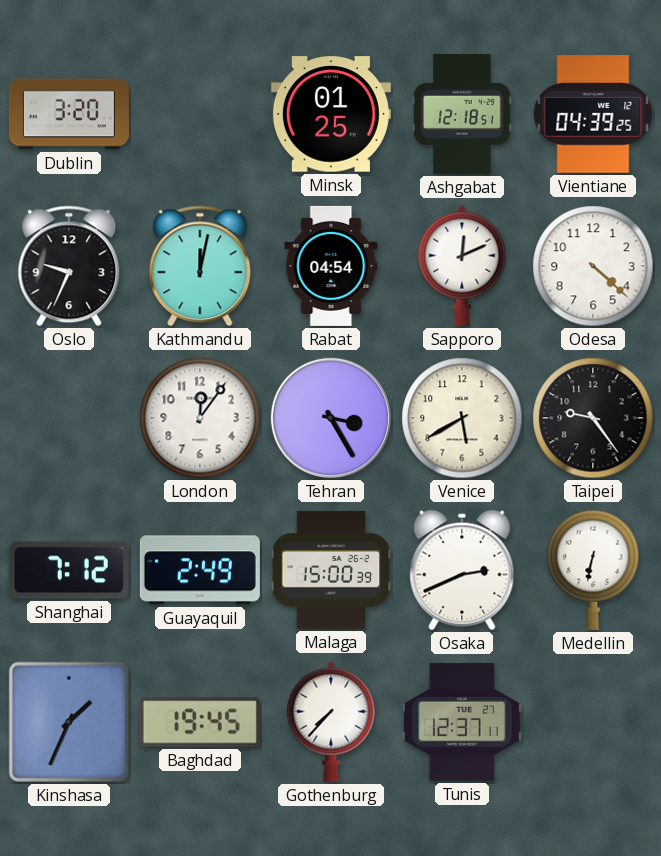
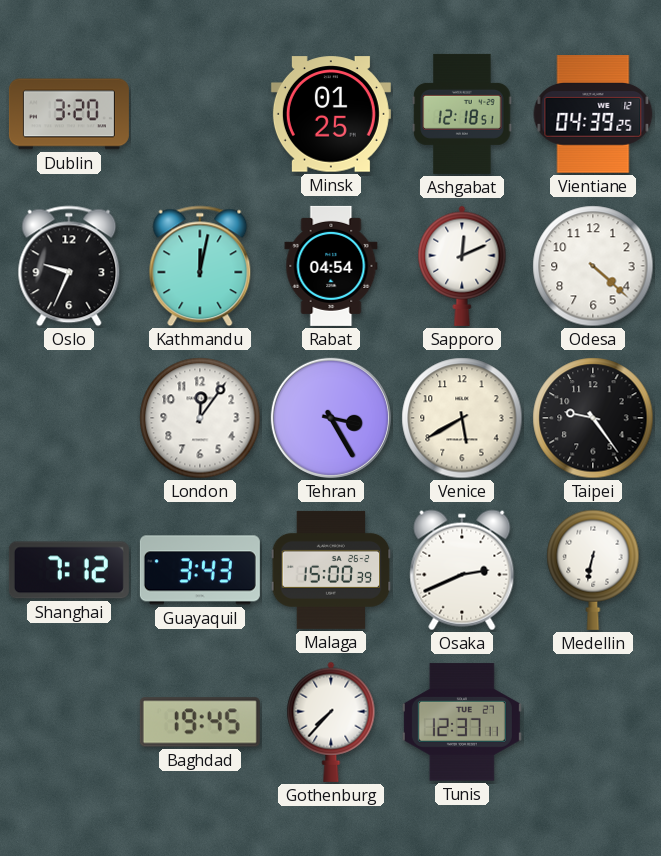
Guayaquil: 2:49 -> 3:43 (200, 570)
Kinshasa: 1:34 -> none (69, 722)
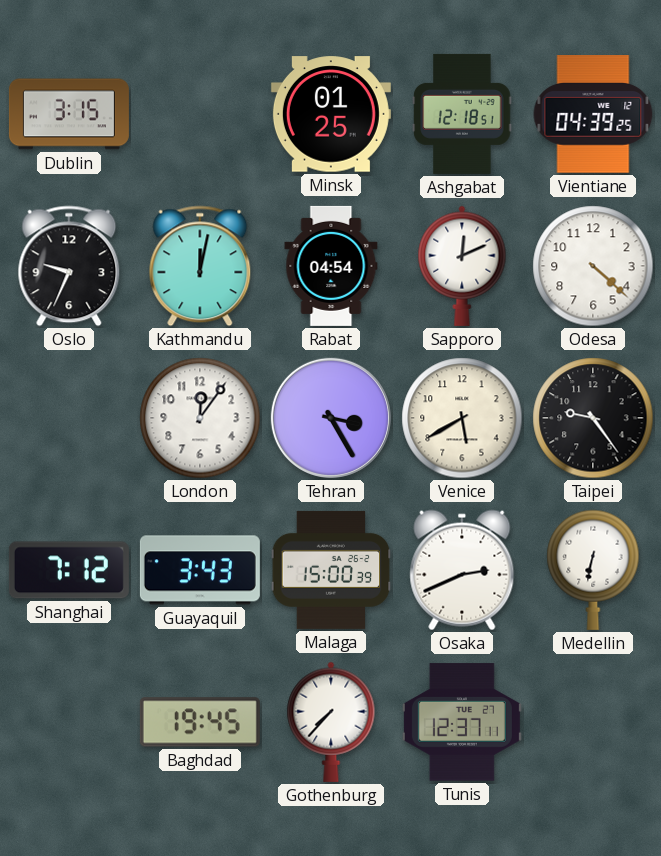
Dublin: 3:20 -> 3:15 (69, 114)
